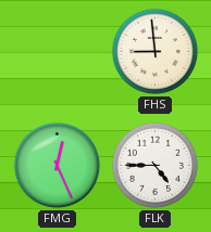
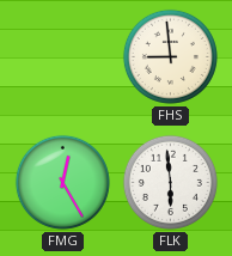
FMG: 12:26 -> 12:25 (62, 182)
FLK: 4:45 -> 5:59 (170, 182)
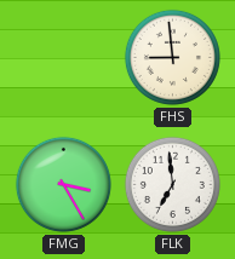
FMG: 12:25 -> 3:25 (63, 184)
FLK: 5:59 -> 6:59 (172, 184)
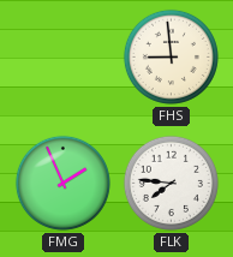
FMG: 3:25 -> 1:56 (62, 183)
FLK: 6:59 -> 7:46 (171, 183)
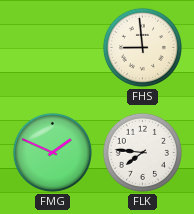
FMG: 1:56 -> 1:49 (52, 152)
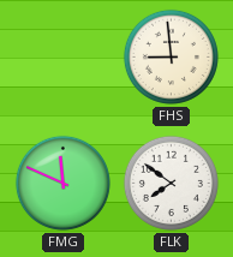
FMG: 1:49 -> 11:49 (62, 183)
FLK: 7:46 -> 7:51 (171, 183)
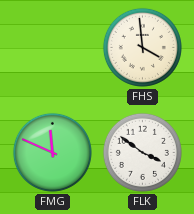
FHS: 8:59 -> 3:59 (142, 47)
FLK: 7:51 -> 3:51 (142, 152)
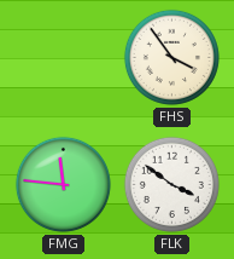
FHS: 3:59 -> 3:54 (171, 57)
FMG: 11:49 -> 11:46 (63, 184)
